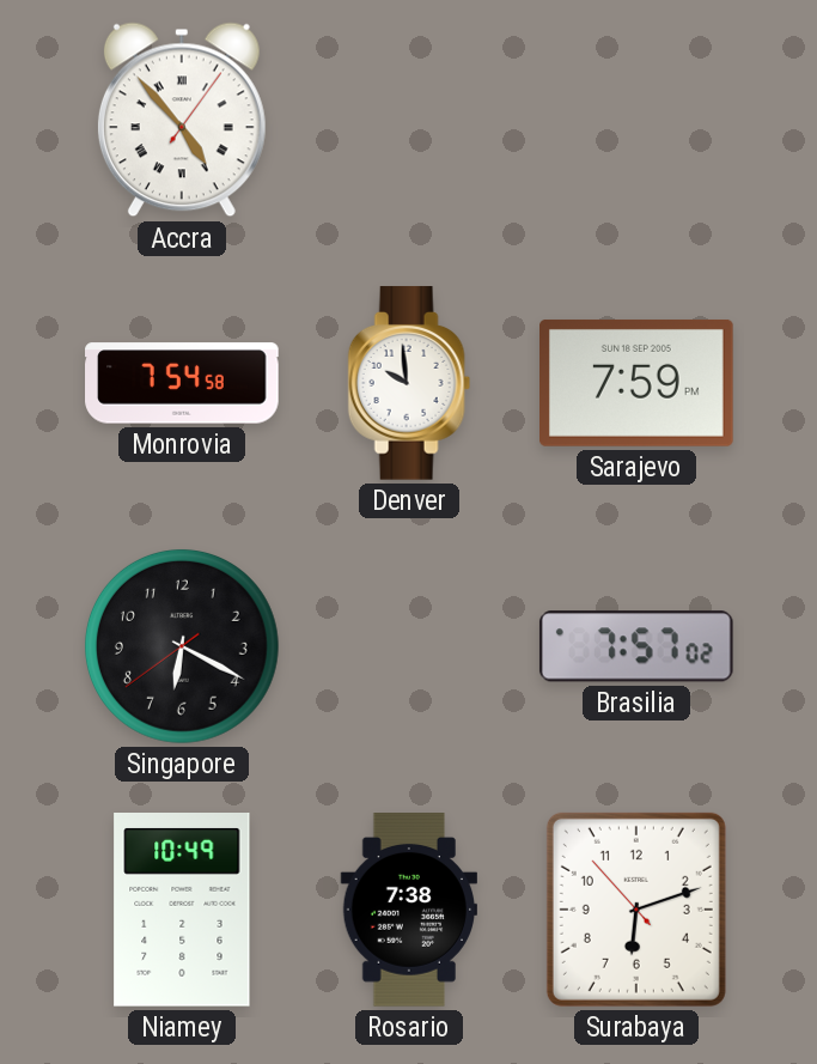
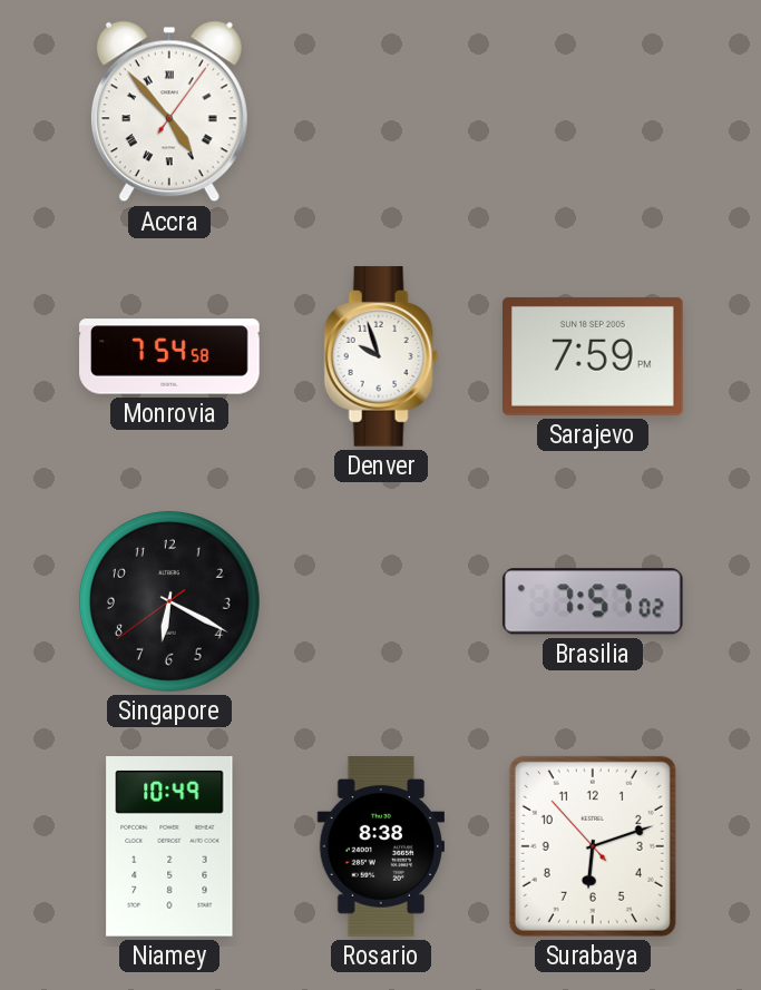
Denver: 9:59 -> 9:57 (381, 356)
Rosario: 7:38 -> 8:38 (380, 846)
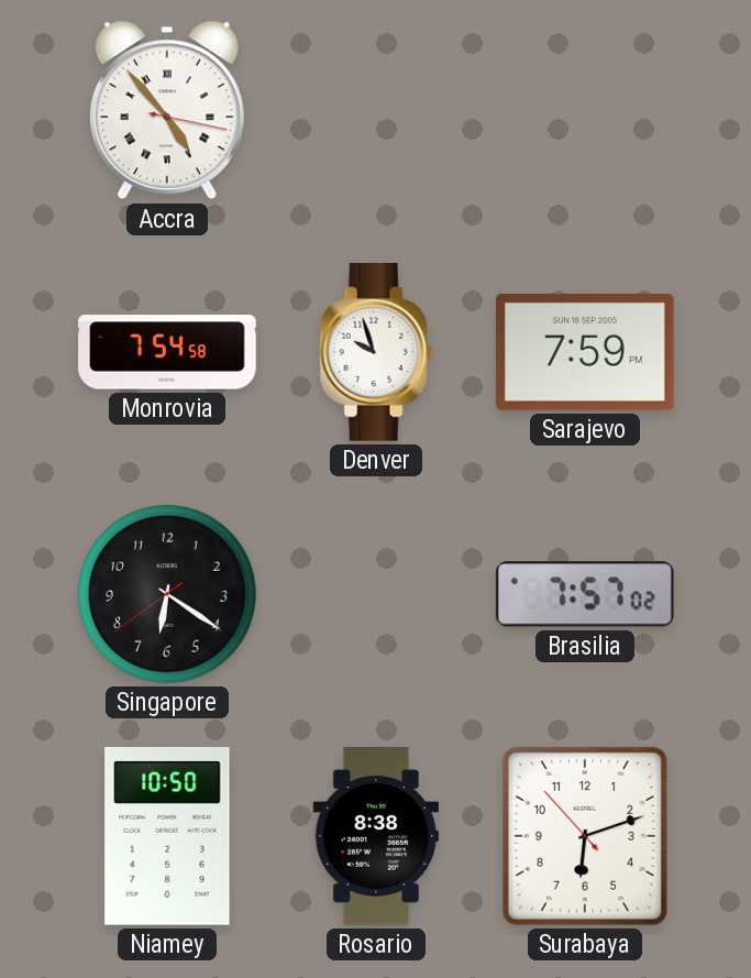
Accra: 4:53:06 -> 4:53:17 (167, 110)
Singapore: 6:19 -> 6:20 (167, 594)
Niamey: 10:49 -> 10:50 (167, 837)
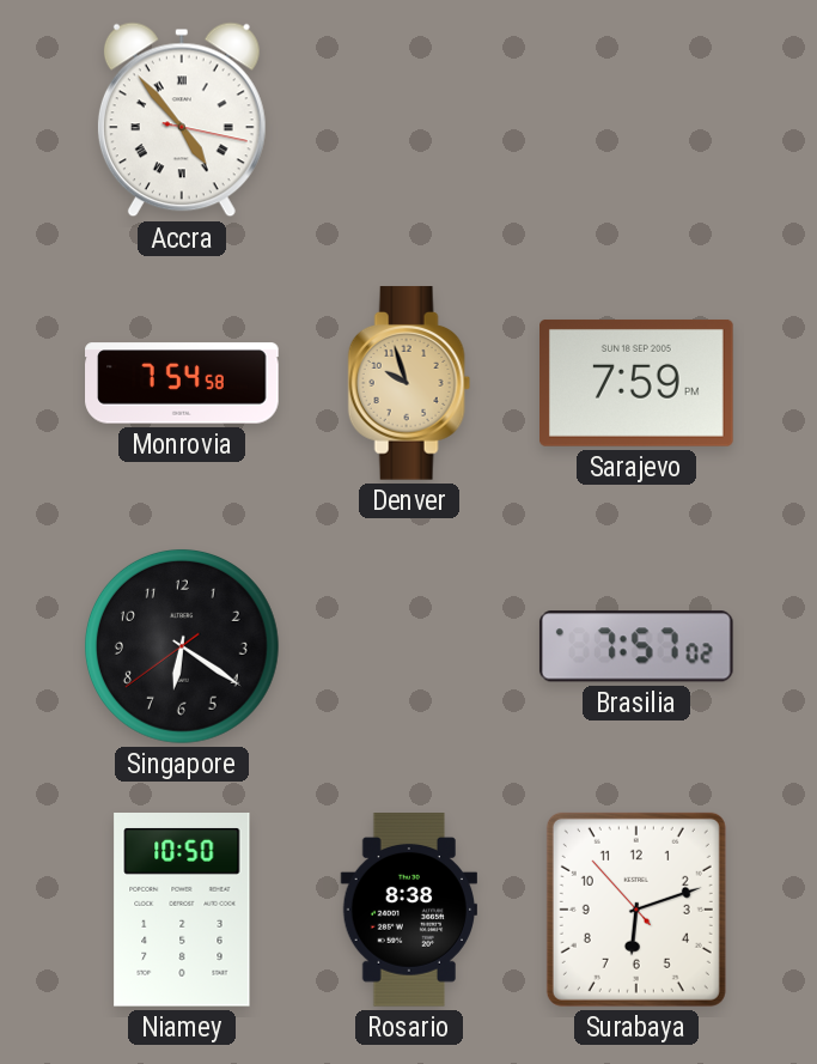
Denver dial: white -> champagne (409, 383)
